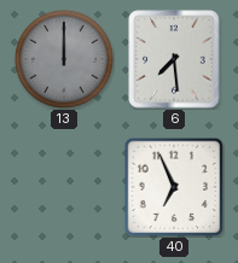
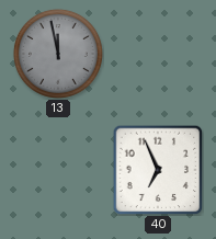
13: 12:00 -> 11:58 (58, 54)
6: 7:29 -> none (174, 59)
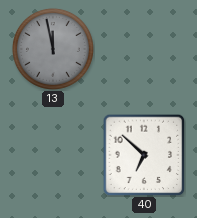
40: 6:56 -> 6:52 (144, 155)
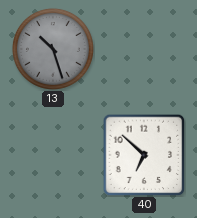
13: 11:58 -> 10:27 (53, 49)
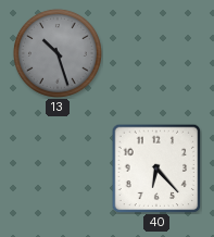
40: 6:52 -> 6:23 (156, 169)
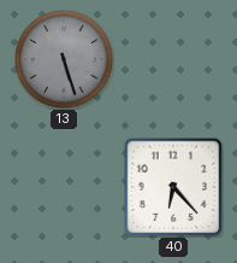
13: 10:27 -> 5:27 (64, 59)
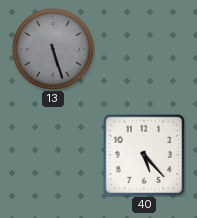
40: 6:23 -> 5:23 (144, 155)
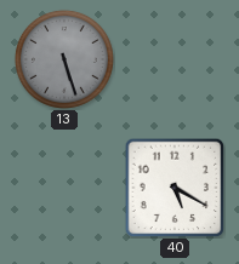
40: 5:23 -> 5:20 (175, 188)
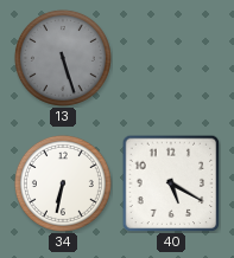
34: none -> 6:32 (63, 183)
